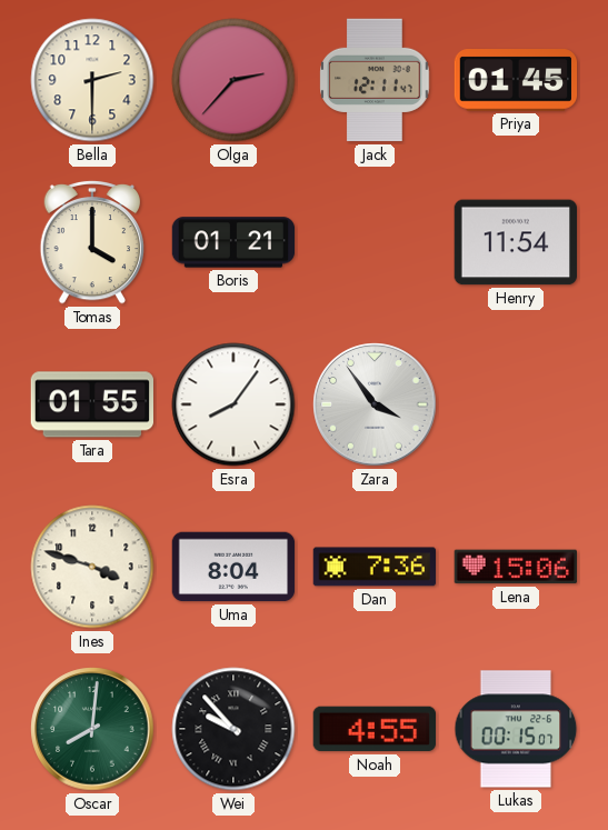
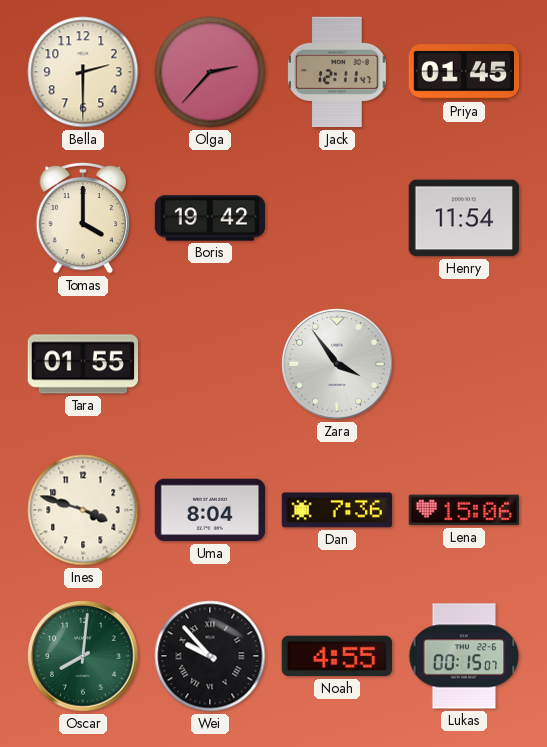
Boris: 01:21 -> 19:42 (210, 218)
Esra: 8:06 -> none (233, 404)
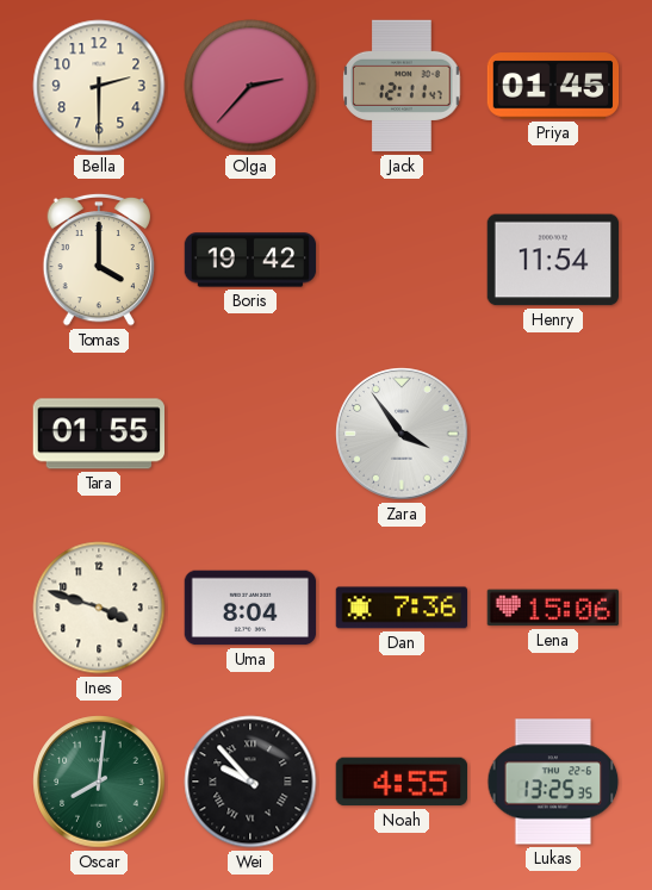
Lukas: 00:15 -> 13:25 (553, 782)
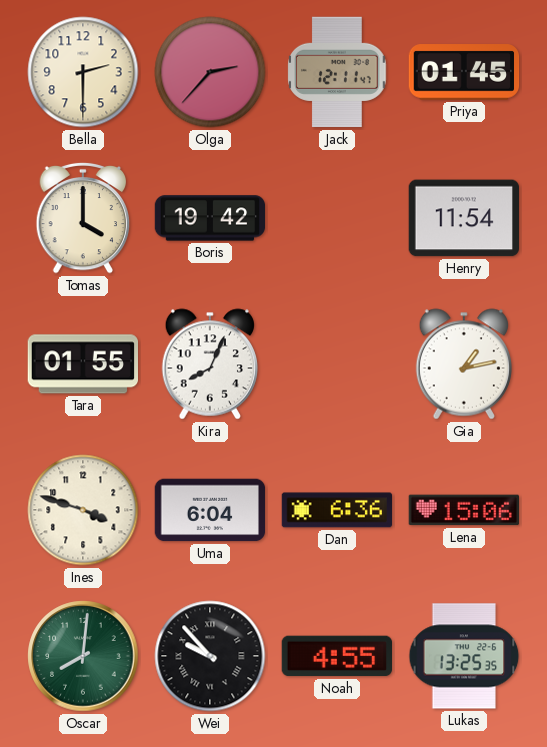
Kira: none -> 8:04 (209, 364)
Zara: 3:54 -> none (402, 434)
Gia: none -> 1:13 (463, 364)
Uma: 8:04 -> 6:04 (210, 510)
Dan: 7:36 -> 6:36 (337, 510)
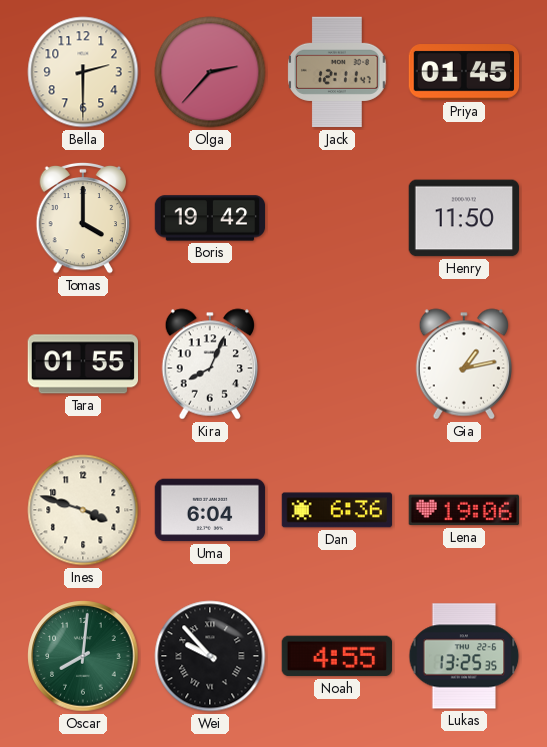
Henry: 11:54 -> 11:50 (463, 218)
Lena: 15:06 -> 19:06 (463, 510)
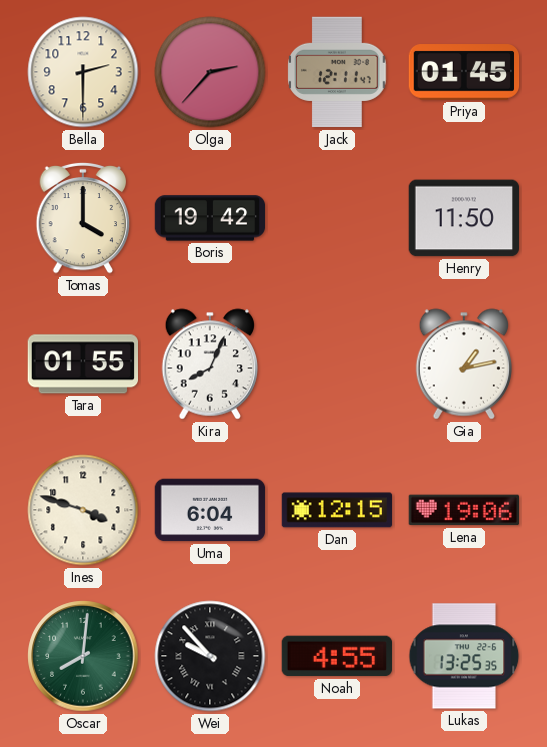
Dan: 6:36 -> 12:15 (337, 510)
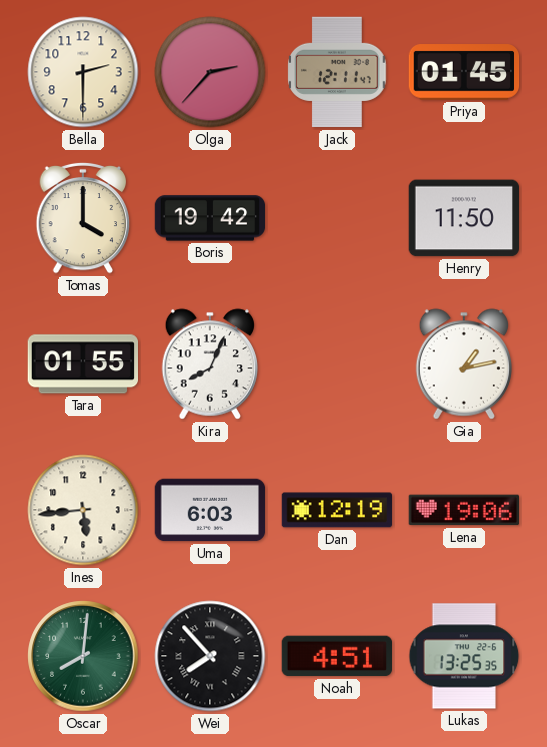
Ines: 3:48 -> 5:44 (83, 510)
Uma: 6:04 -> 6:03 (210, 510)
Dan: 12:15 -> 12:19 (337, 510)
Wei: 9:53 -> 7:53 (210, 656)
Noah: 4:55 -> 4:51 (336, 656)
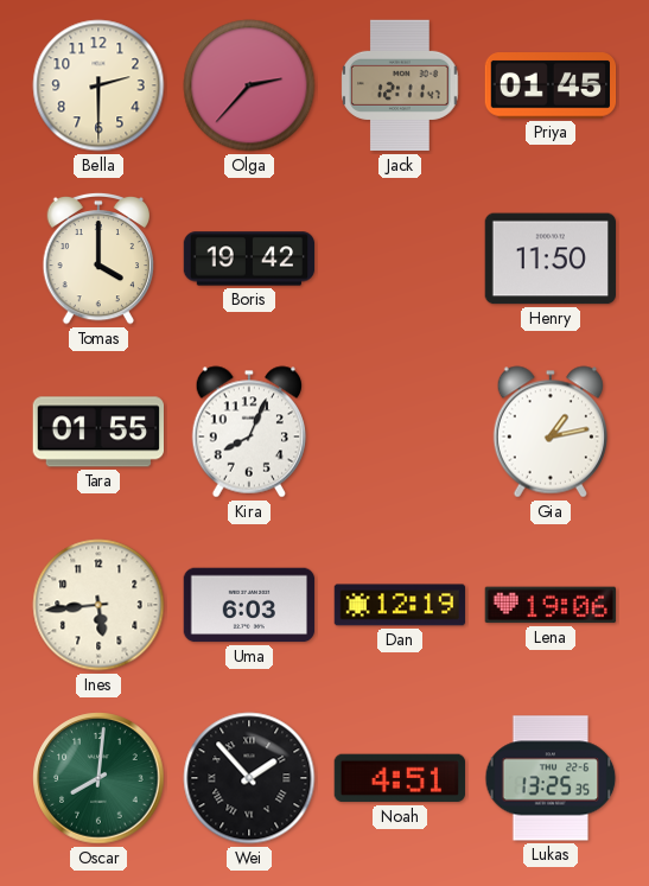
Wei: 7:53 -> 1:53 (249, 778)
